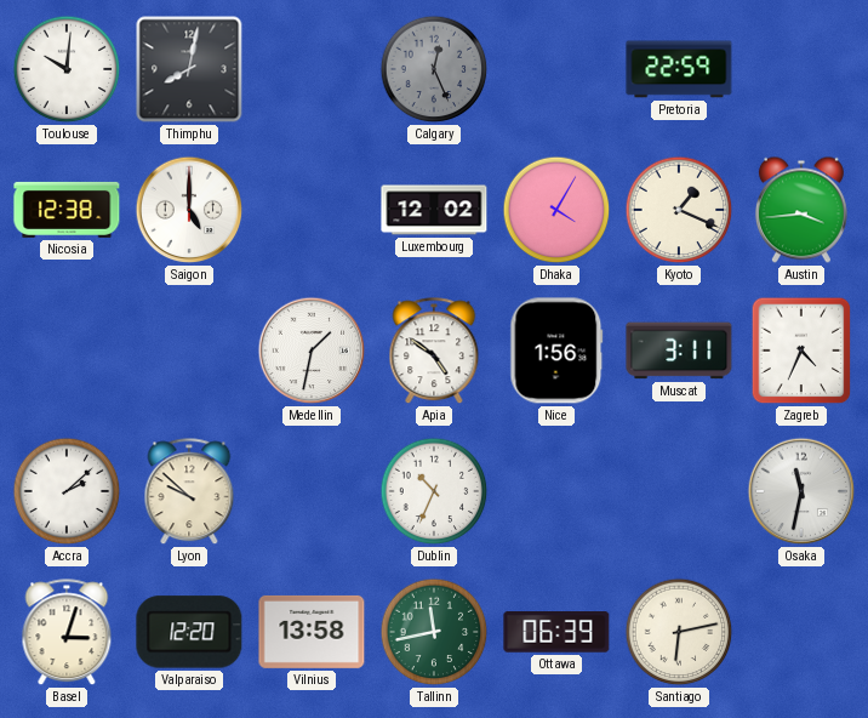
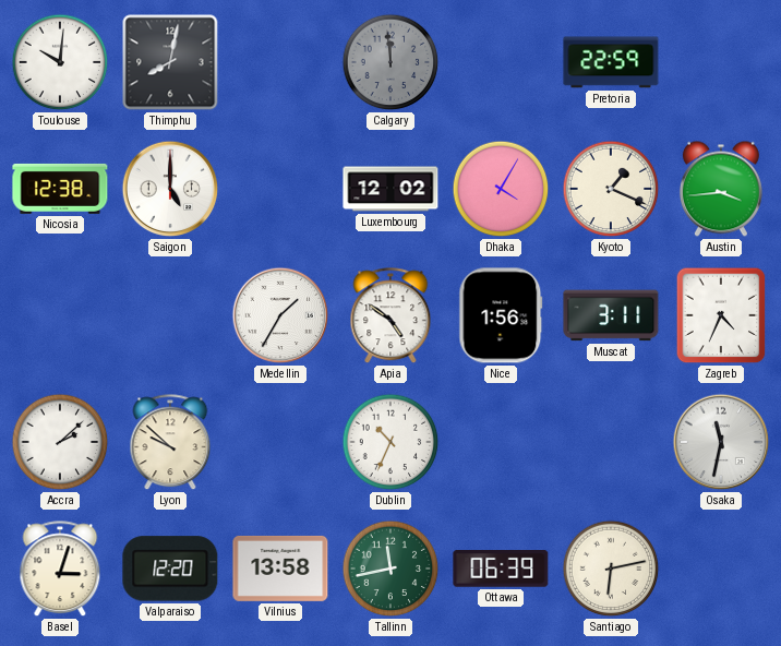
Calgary: 12:26 -> 11:59 (390, 62)
Medellin: 1:32 -> 1:35 (280, 315)
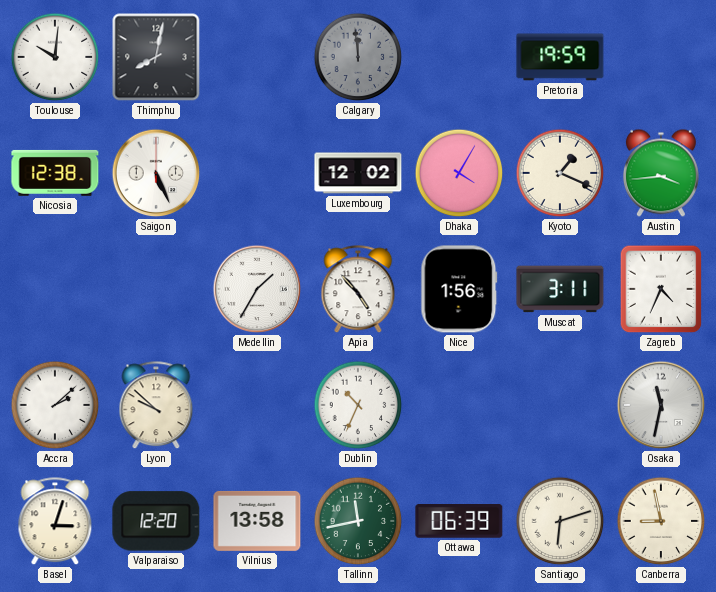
Pretoria: 22:59 -> 19:59 (560, 57)
Saigon: 5:00 -> 5:26 (156, 173)
Apia: 4:51 -> 4:53 (358, 290)
Santiago: 6:13 -> 6:12 (560, 521)
Canberra: none -> 8:58 (661, 521)
